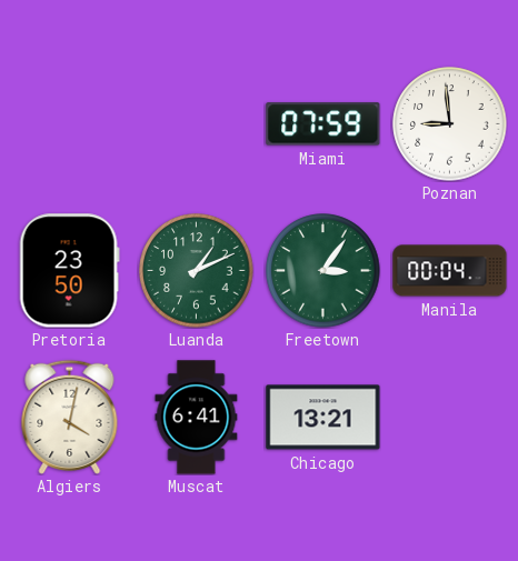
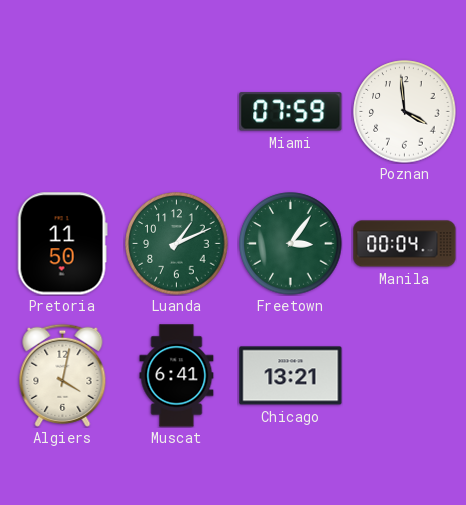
Poznan: 8:59 -> 3:59 (405, 112)
Pretoria: 23:50 -> 11:50 (62, 244)
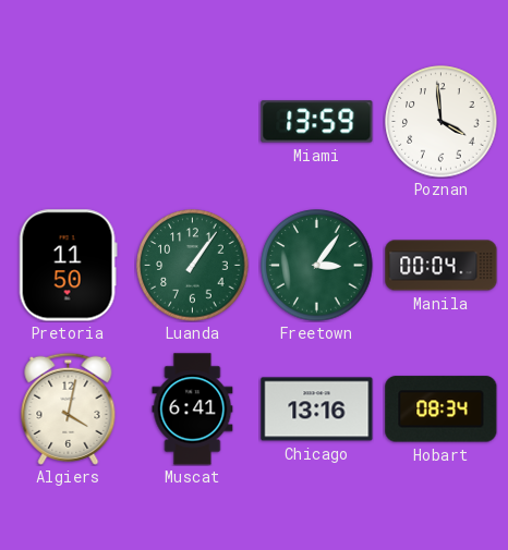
Miami: 07:59 -> 13:59 (317, 122)
Luanda: 1:11 -> 1:06 (193, 266)
Chicago: 13:21 -> 13:16 (317, 410)
Hobart: none -> 08:34 (442, 410)
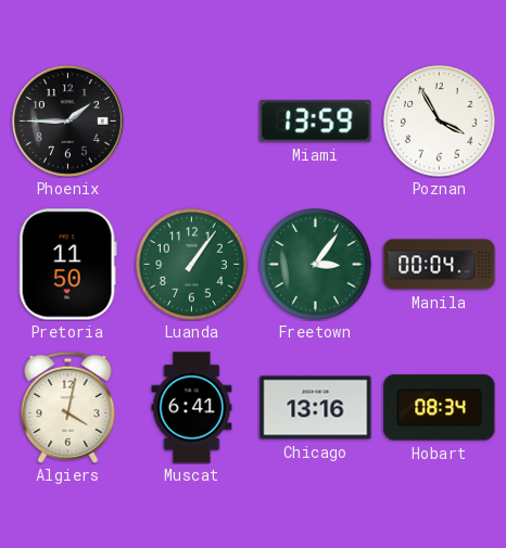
Phoenix: none -> 1:45 (67, 120)
Poznan: 3:59 -> 3:55 (440, 122)
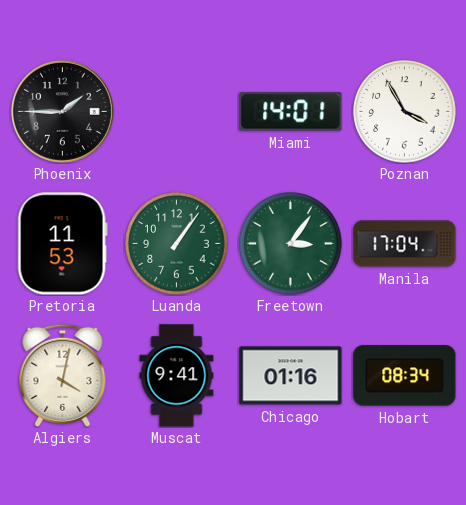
Miami: 13:59 -> 14:01 (291, 112)
Pretoria: 11:50 -> 11:53 (62, 244)
Manila: 00:04 -> 17:04 (405, 244)
Muscat: 6:41 -> 9:41 (177, 376)
Chicago: 13:16 -> 01:16 (291, 376)
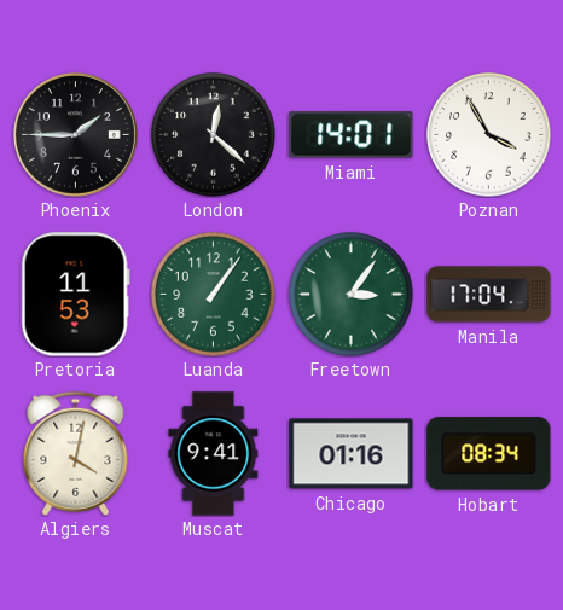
London: none -> 12:22 (214, 135)
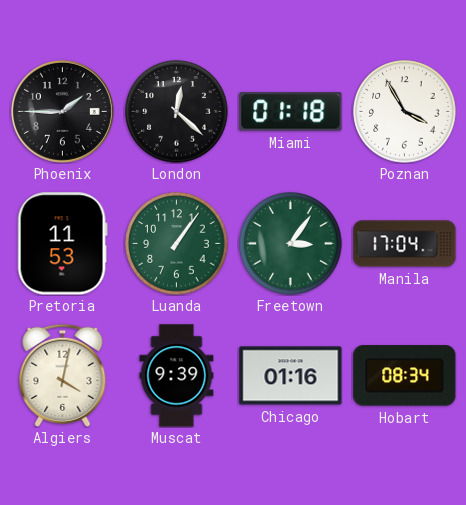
Miami: 14:01 -> 01:18 (291, 112)
Muscat: 9:41 -> 9:39 (177, 376)
